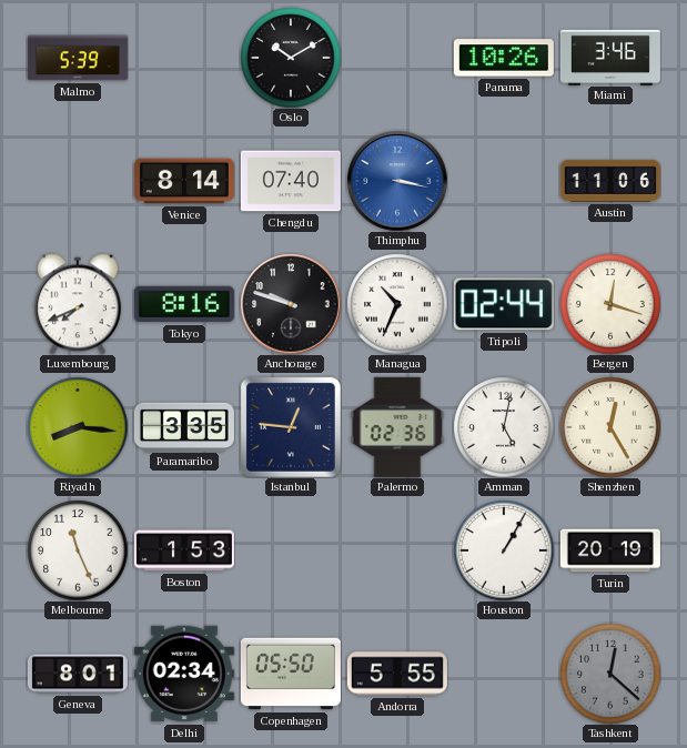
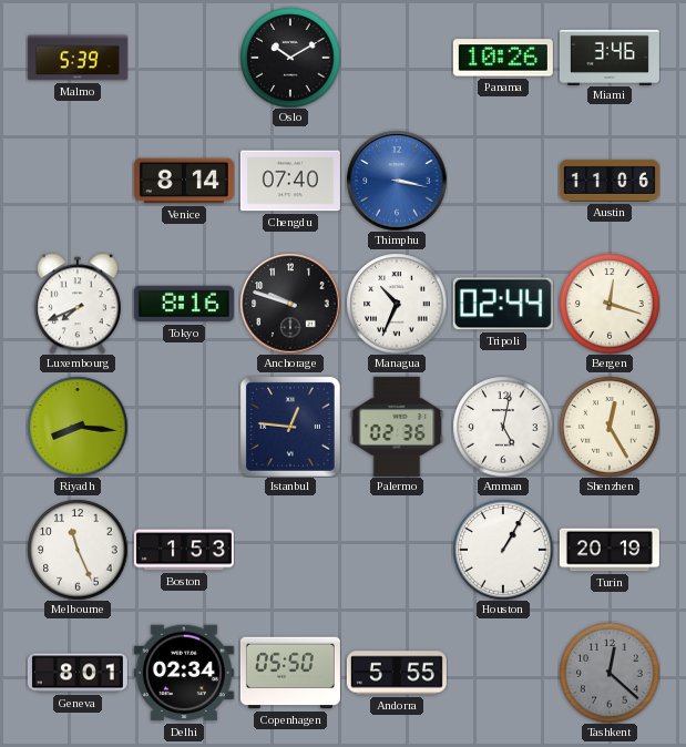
Paramaribo: 3:35 -> none (184, 426)
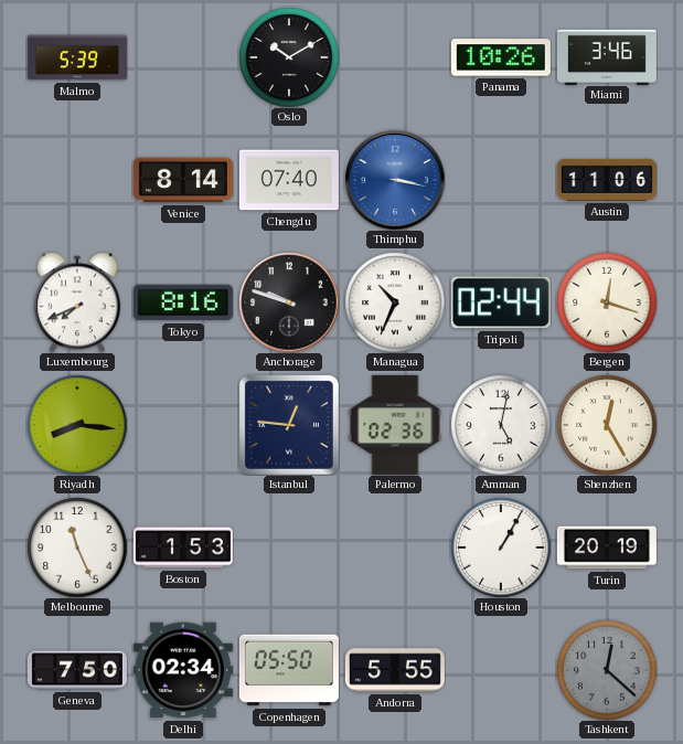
Geneva: 8:01 -> 7:50 (77, 670)
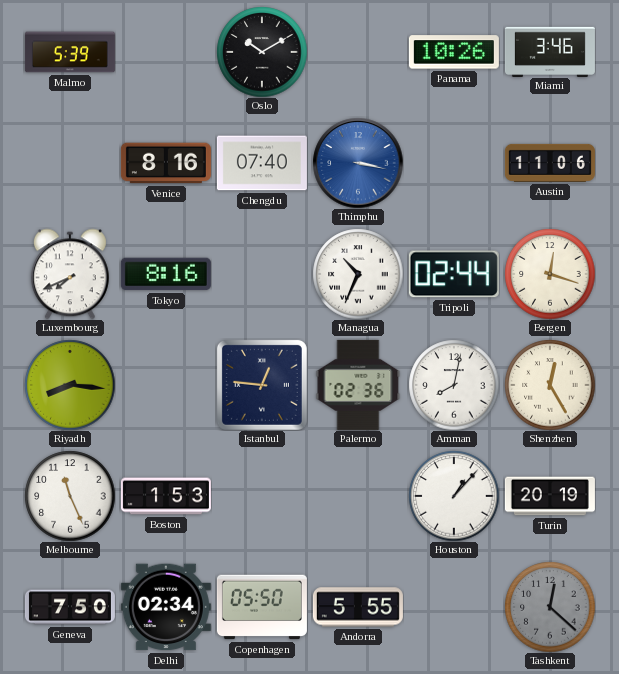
Venice: 8:14 -> 8:16 (166, 163)
Anchorage: 9:48 -> none (289, 302)
Amman: 5:02 -> 8:02 (454, 385)
Houston: 1:05 -> 1:07 (454, 496)
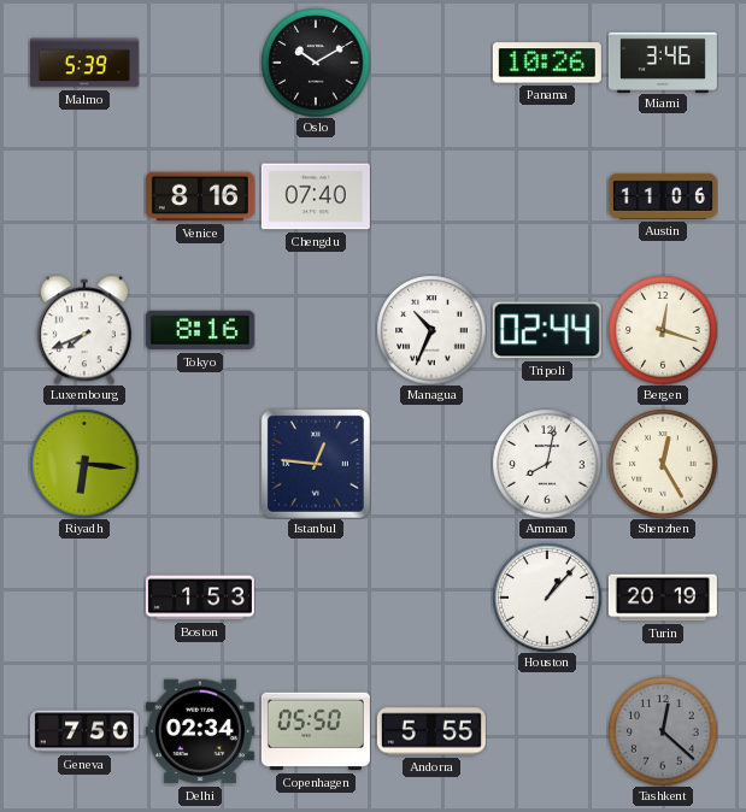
Thimphu: 3:17 -> none (358, 163)
Riyadh: 8:16 -> 6:16 (84, 464)
Palermo: 02:36 -> none (358, 385)
Melbourne: 11:26 -> none (70, 496)
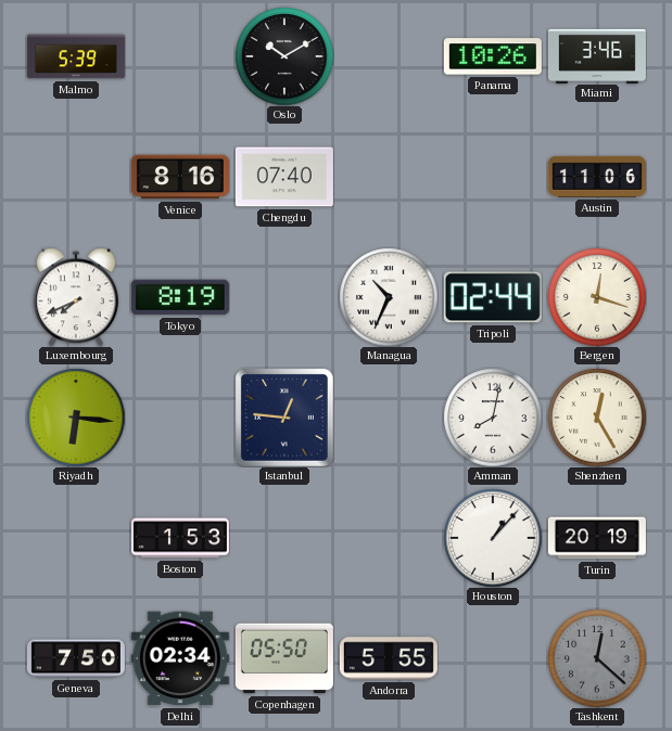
Tokyo: 8:16 -> 8:19 (180, 297)
